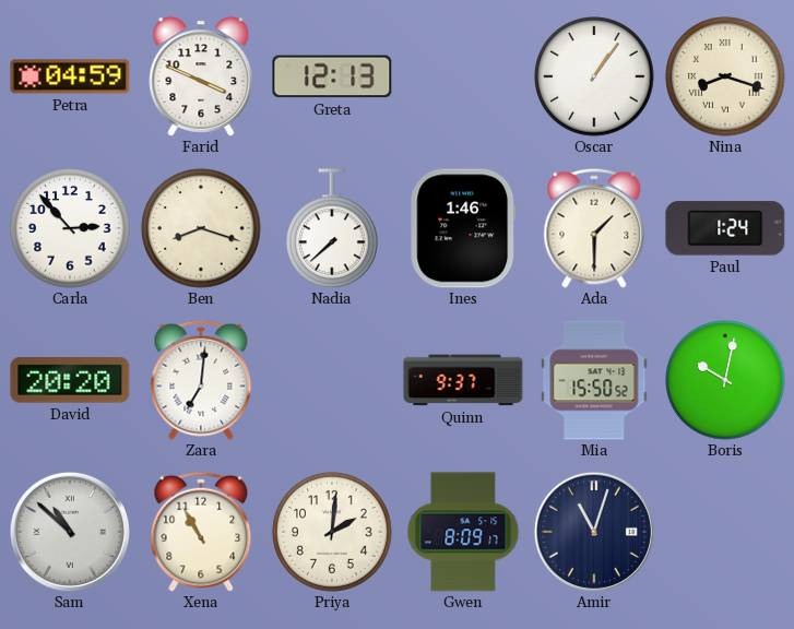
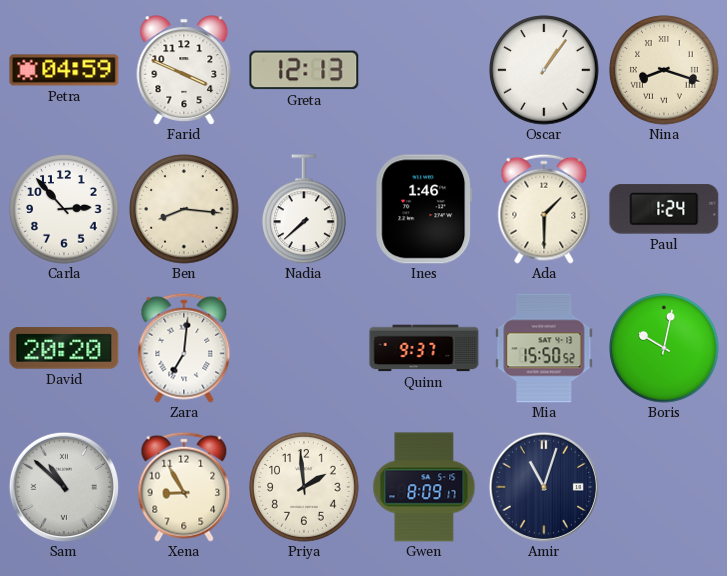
Ben: 8:18 -> 8:16 (184, 209)
Xena: 10:55 -> 8:55 (184, 487)
Priya: 2:01 -> 1:59 (304, 487)
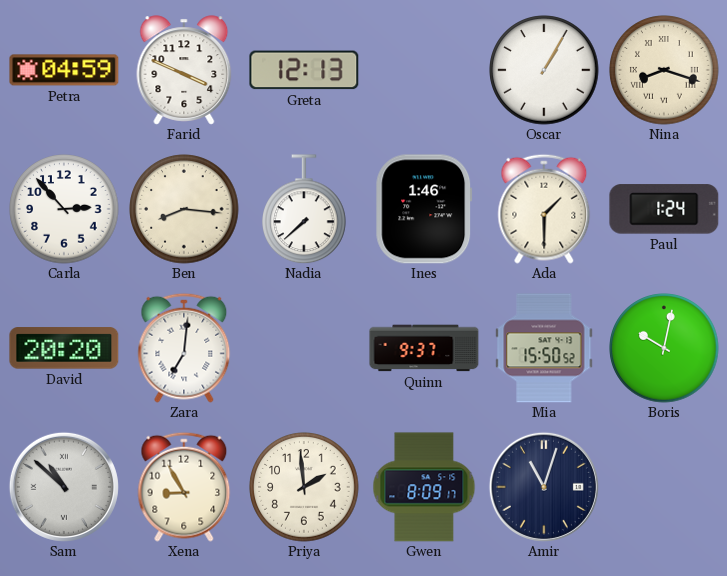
Oscar: 1:06 -> 1:05 (544, 70)
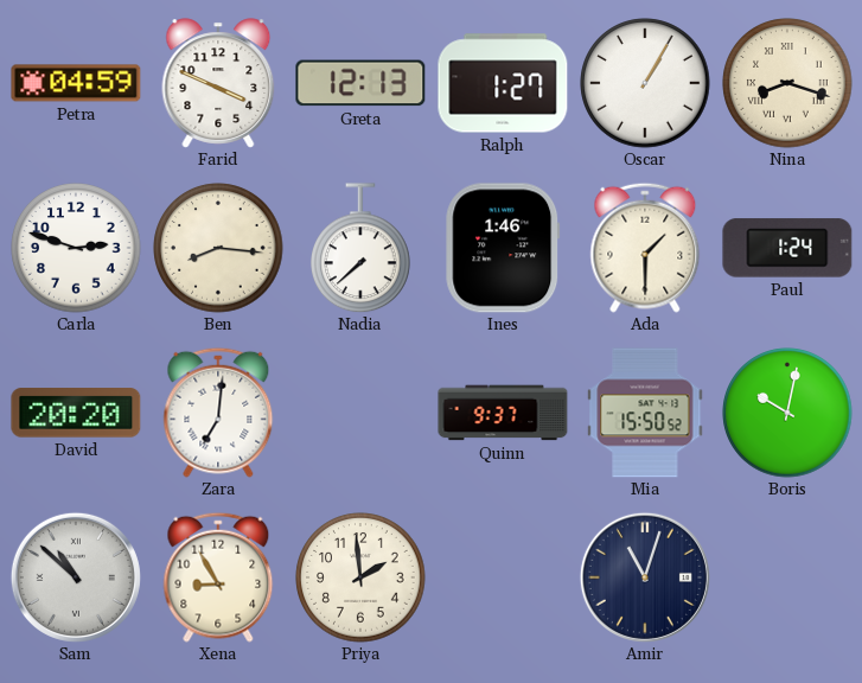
Ralph: none -> 1:27 (503, 83)
Carla: 2:53 -> 2:48 (76, 248)
Gwen: 8:09 -> none (424, 487)
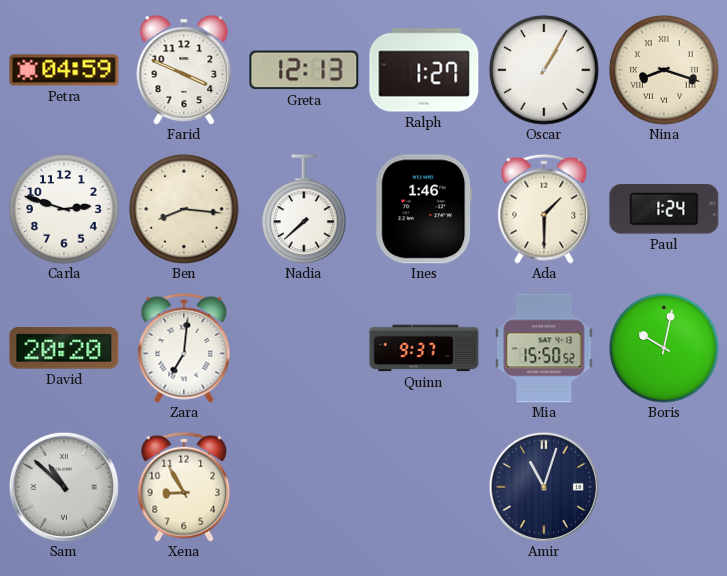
Priya: 1:59 -> none (360, 577)
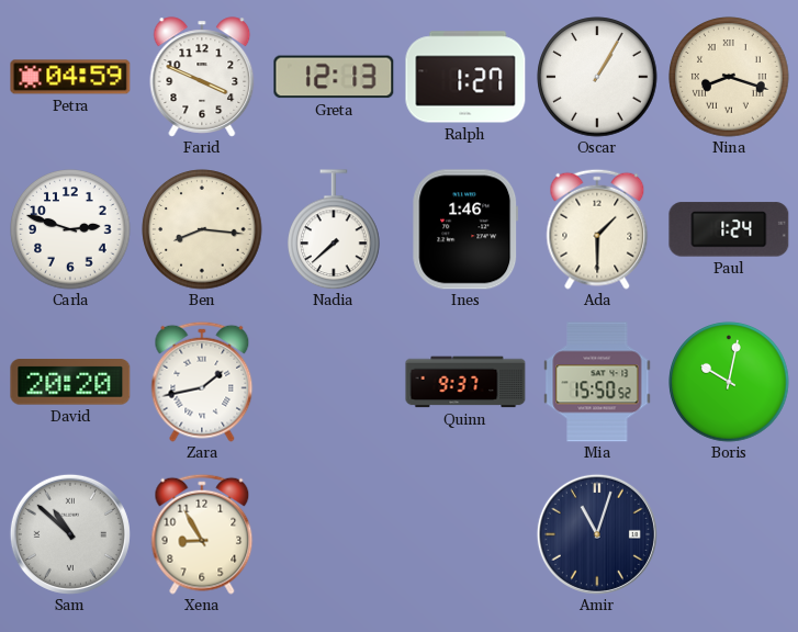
Zara: 7:01 -> 1:43 (202, 382)
